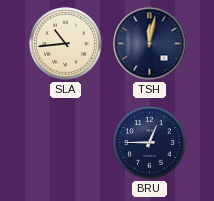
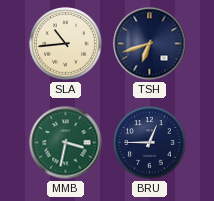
TSH: 12:02 -> 6:42 (150, 44)
MMB: none -> 3:32 (66, 143)
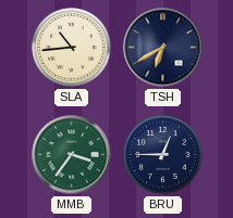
TSH: 6:42 -> 6:40 (163, 48)
MMB: 3:32 -> 3:36 (72, 155)
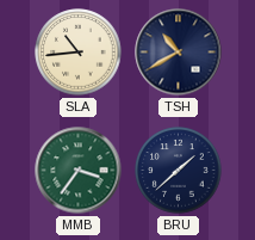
TSH: 6:40 -> 10:40 (179, 53)
BRU: 12:45 -> 1:38 (179, 171)
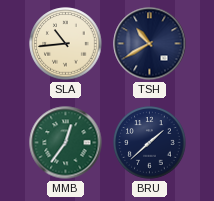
MMB: 3:36 -> 12:36 (66, 143)
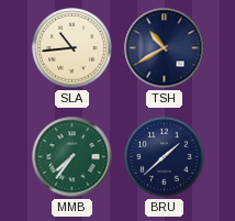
MMB: 12:36 -> 7:36 (72, 157)
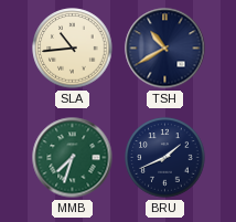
MMB: 7:36 -> 7:33 (73, 158)
BRU: 1:38 -> 1:41 (165, 158)
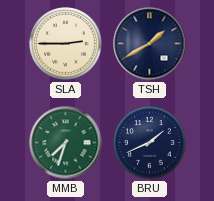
SLA: 10:44 -> 2:45 (66, 44)
TSH: 10:40 -> 1:40 (150, 44)
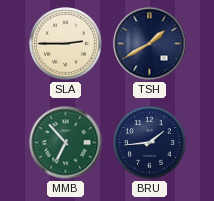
MMB: 7:33 -> 6:53 (66, 143)
BRU: 1:41 -> 1:44 (150, 143)
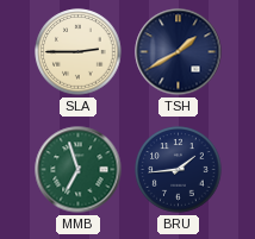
MMB: 6:53 -> 6:57 (79, 170)
